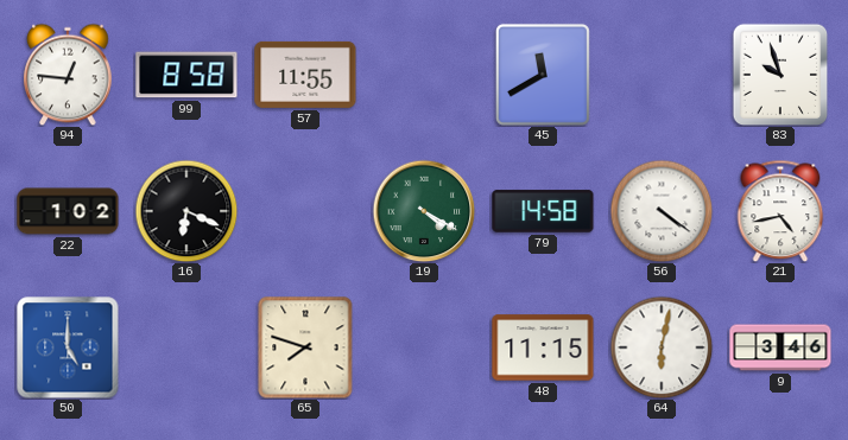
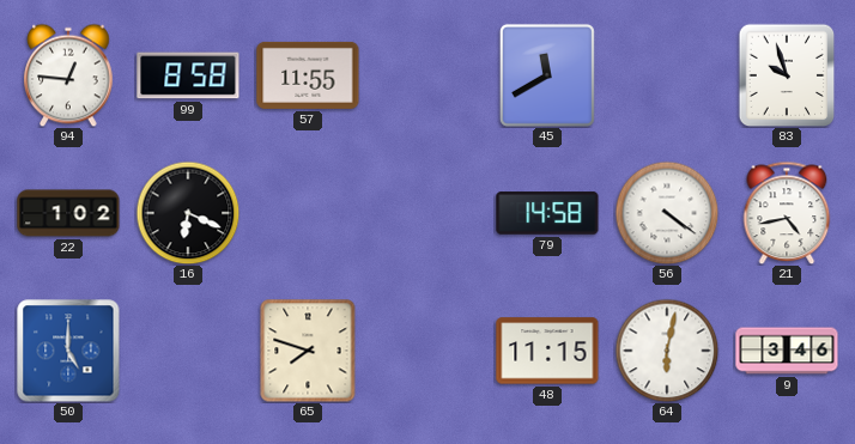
19: 4:20 -> none (424, 211)
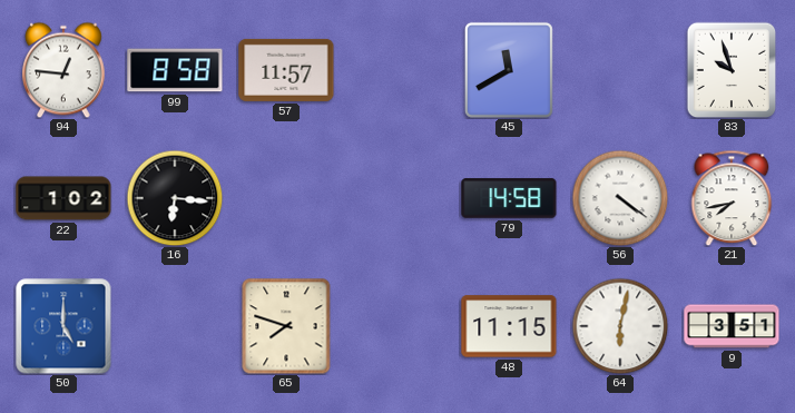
57: 11:55 -> 11:57 (286, 70)
16: 6:19 -> 6:16 (175, 198)
21: 4:43 -> 7:43 (732, 198)
9: 3:46 -> 3:51 (732, 326)
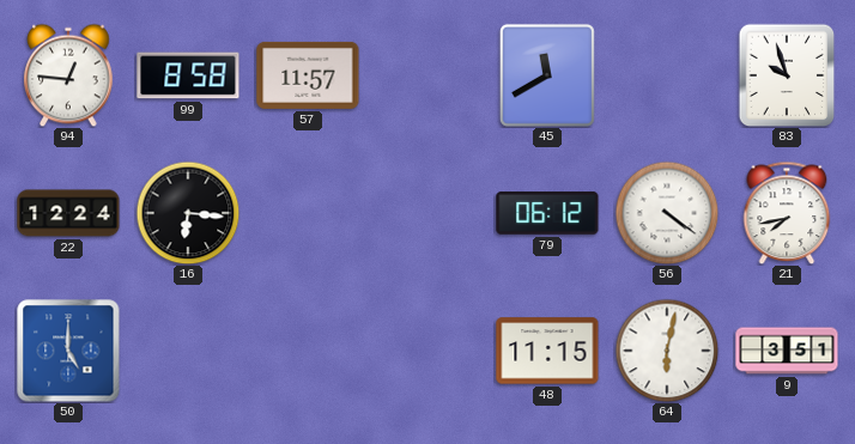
22: 1:02 -> 12:24 (68, 213)
79: 14:58 -> 06:12 (547, 213)
65: 7:48 -> none (286, 326)
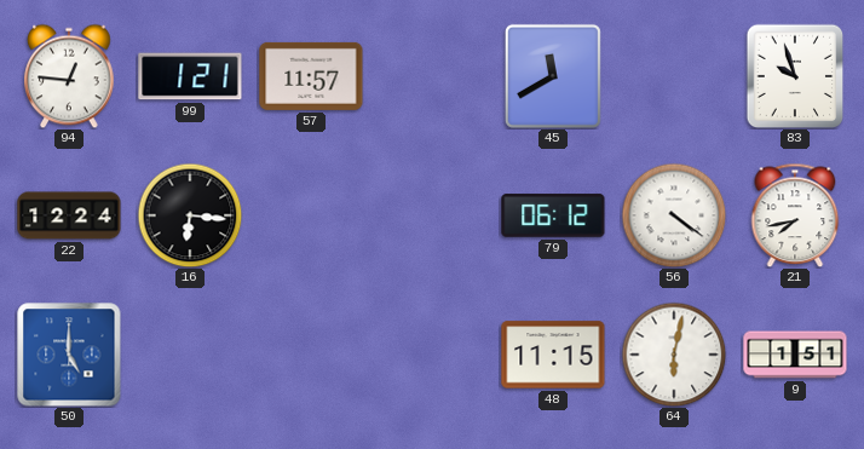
99: 8:58 -> 1:21 (190, 76)
9: 3:51 -> 1:51 (795, 355)
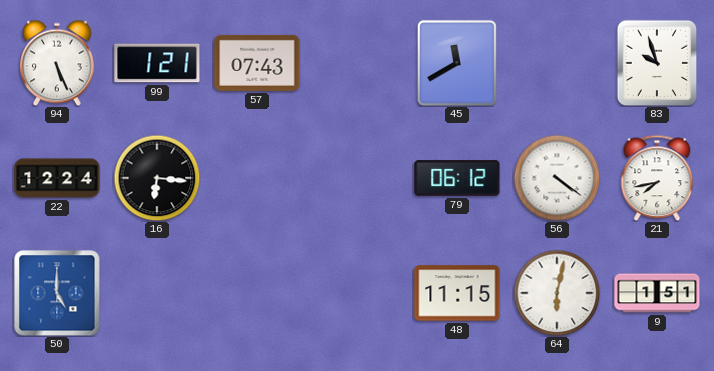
94: 12:46 -> 5:26 (57, 63)
57: 11:57 -> 07:43 (257, 63)
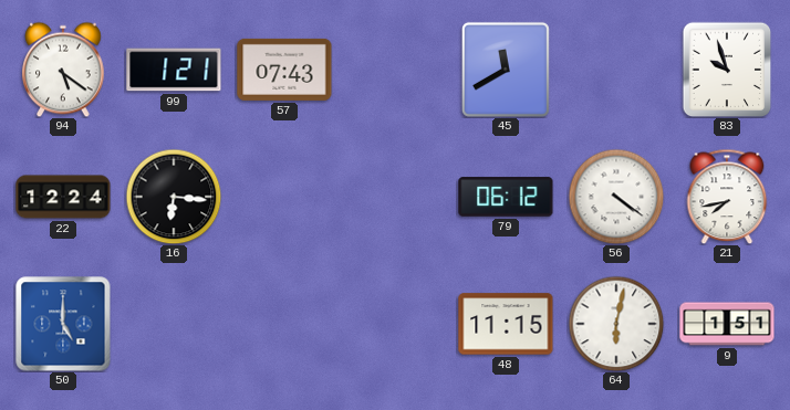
94: 5:26 -> 5:21 (63, 70)
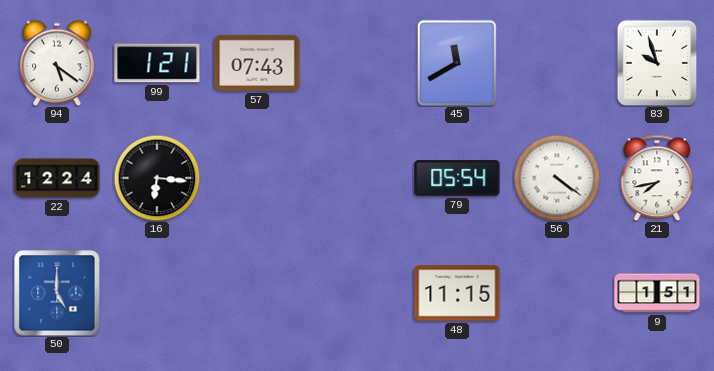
79: 06:12 -> 05:54 (457, 178)
64: 6:02 -> none (616, 324)
